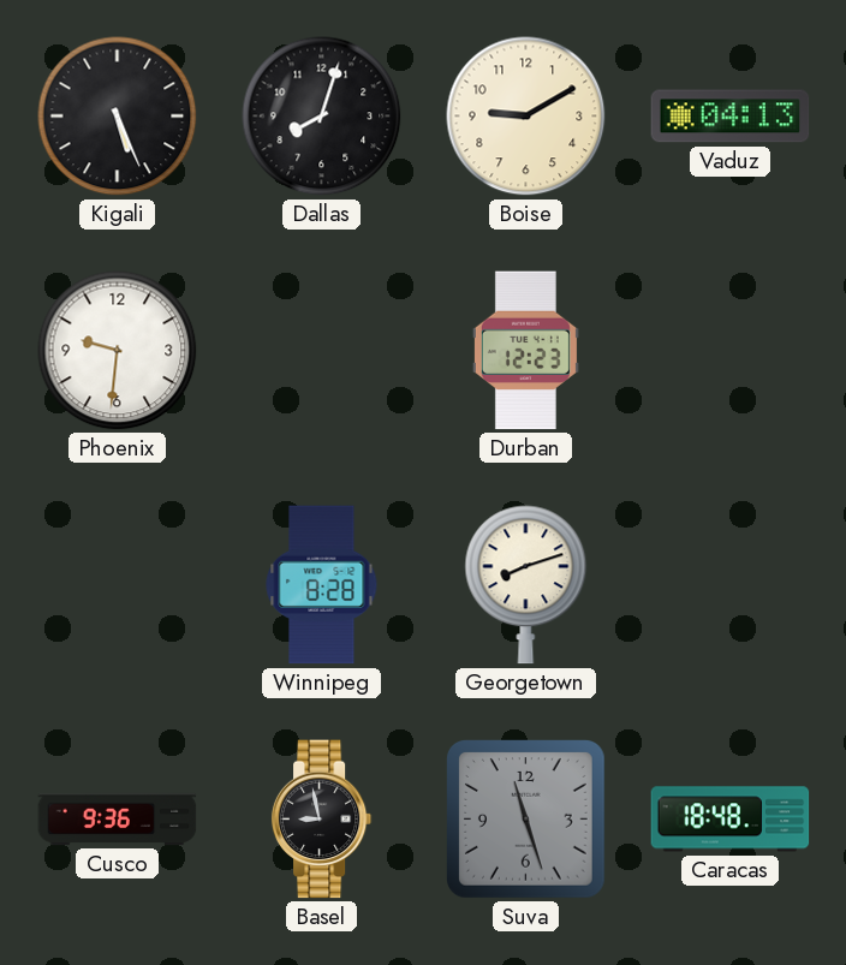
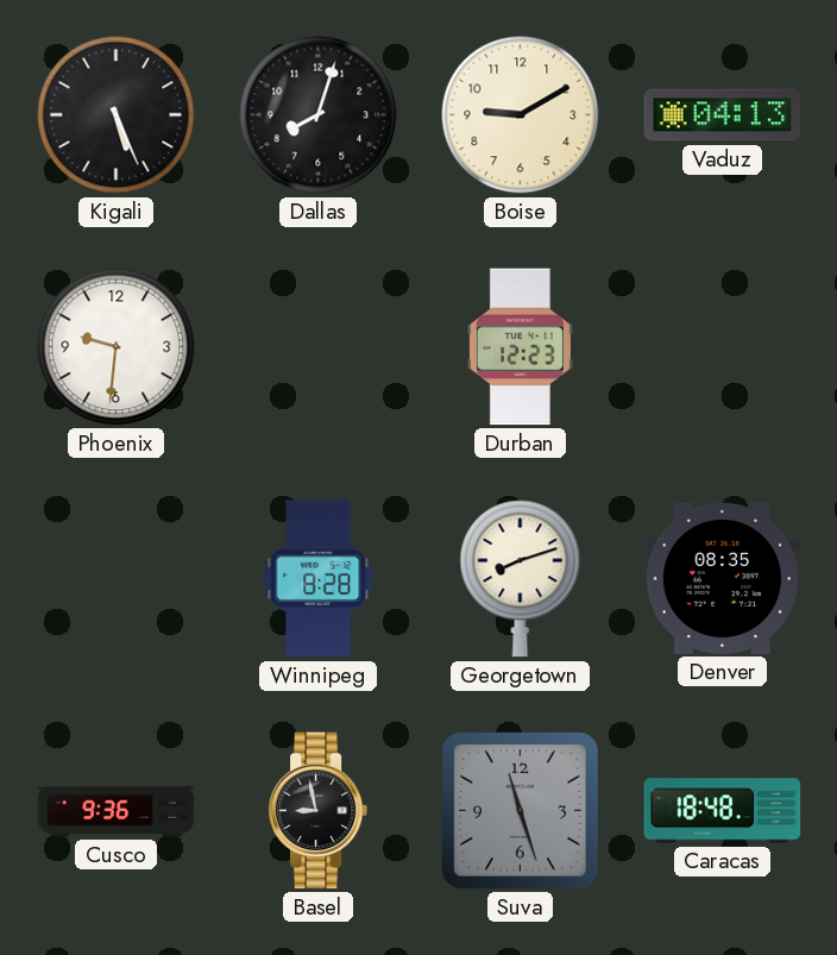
Denver: none -> 08:35 (723, 578)
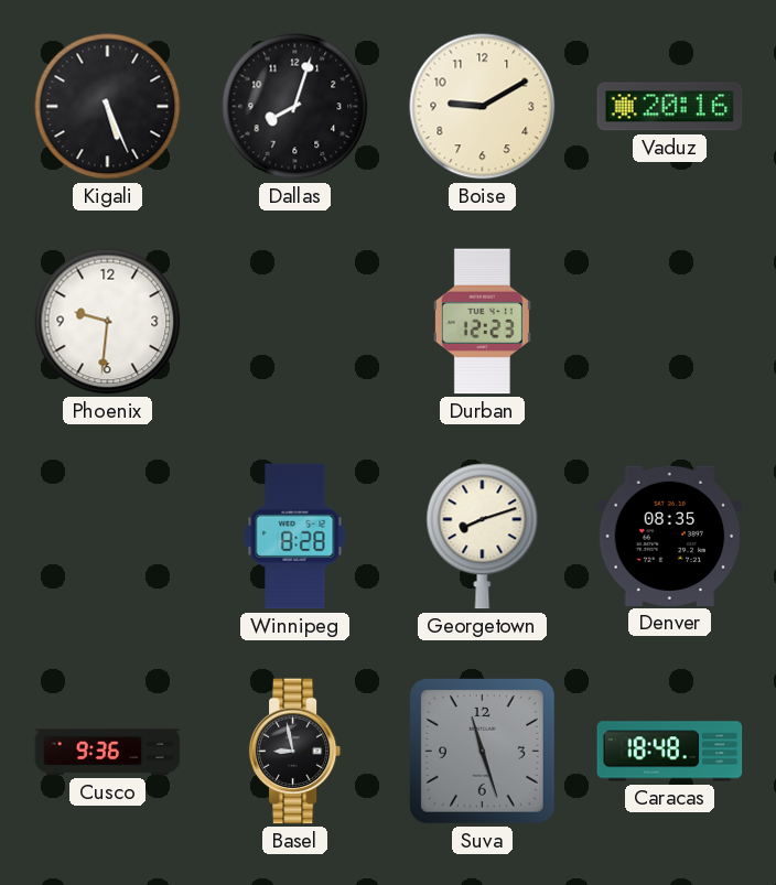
Vaduz: 04:13 -> 20:16 (670, 107)
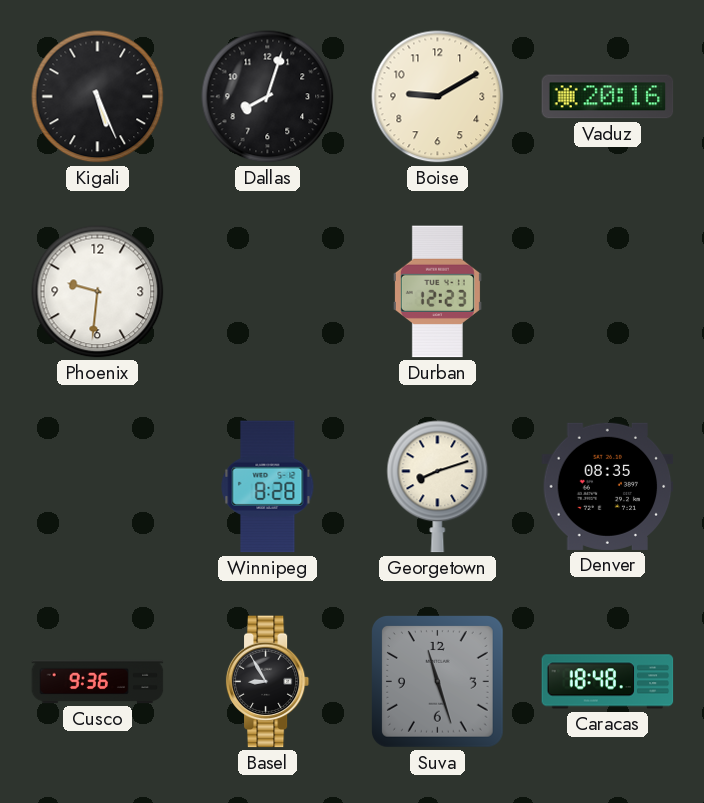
Basel: 8:58 -> 8:55 (268, 682)
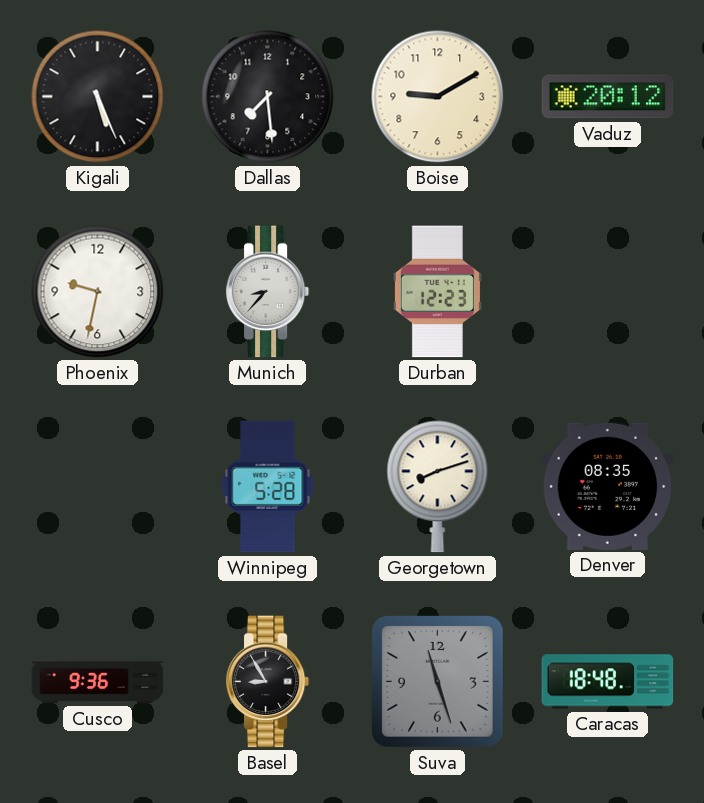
Dallas: 8:03 -> 7:29 (268, 97)
Vaduz: 20:16 -> 20:12 (608, 97)
Phoenix: 9:31 -> 9:32 (98, 292)
Munich: none -> 8:37 (268, 292)
Winnipeg: 8:28 -> 5:28 (268, 487)
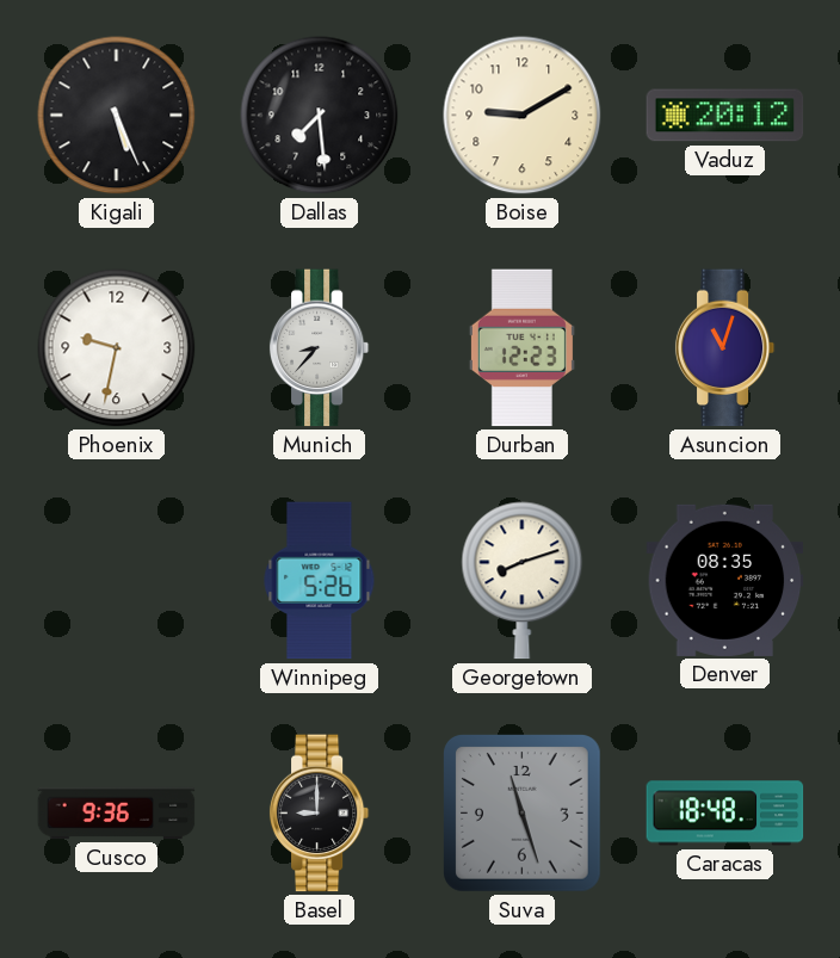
Asuncion: none -> 11:03 (725, 348)
Winnipeg: 5:28 -> 5:26 (320, 581)
Basel: 8:55 -> 9:00 (320, 814)
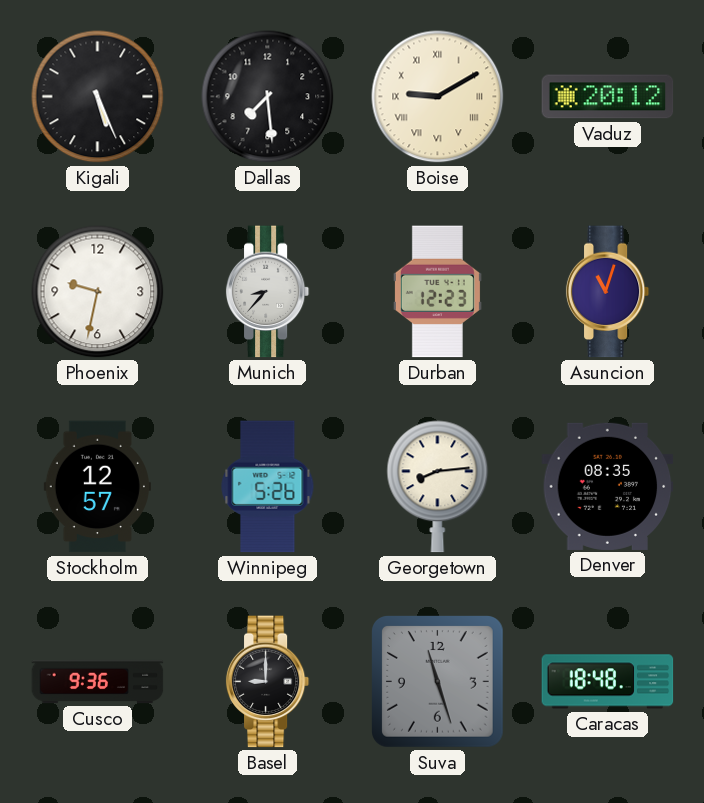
Boise numerals: Arabic -> Roman (438, 97)
Stockholm: none -> 12:57 (97, 487)
Georgetown: 8:12 -> 8:14 (438, 487)
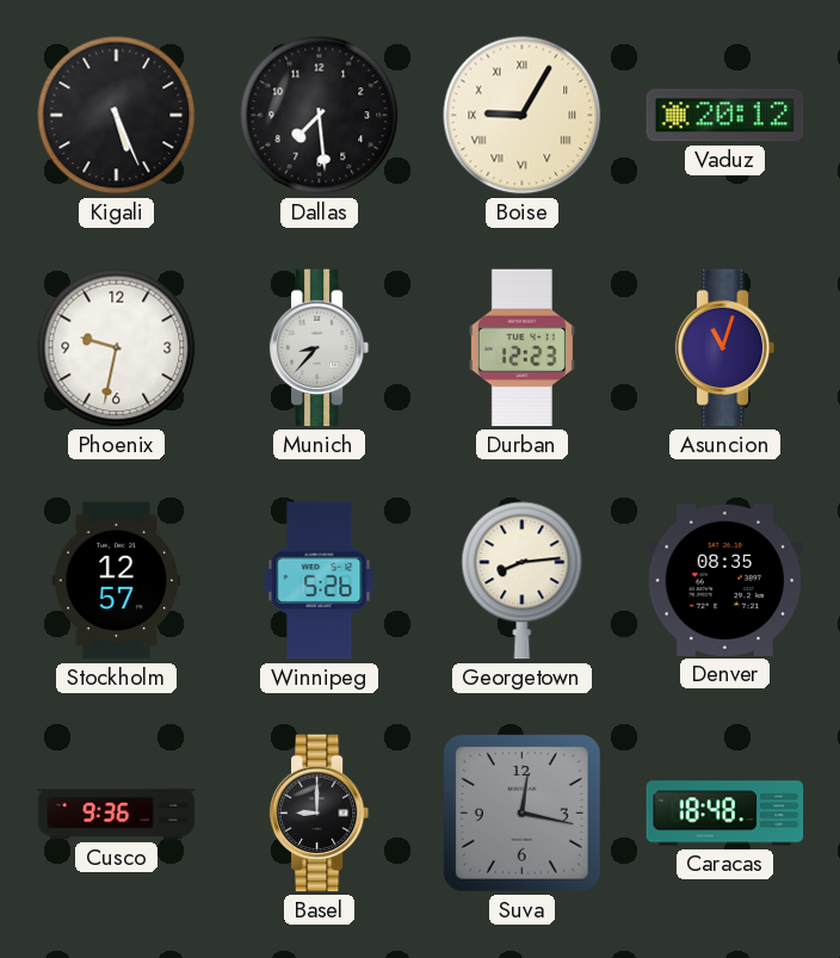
Boise: 9:10 -> 9:05 (523, 116)
Suva: 11:27 -> 12:17 (523, 814)
